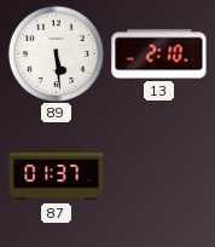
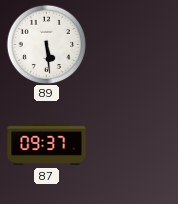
13: 2:10 -> none (159, 54)
87: 01:37 -> 09:37 (47, 145)
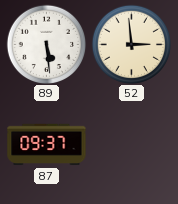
52: none -> 2:59 (131, 44)
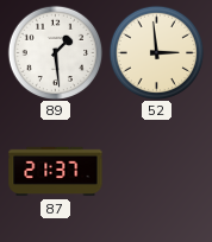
89: 5:29 -> 1:29 (55, 52)
87: 09:37 -> 21:37 (56, 172)
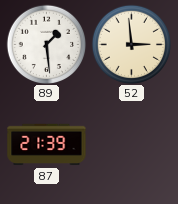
87: 21:37 -> 21:39 (47, 145)
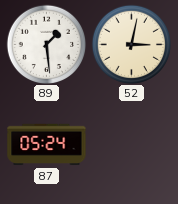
52: 2:59 -> 3:02 (131, 44)
87: 21:39 -> 05:24 (47, 145)
